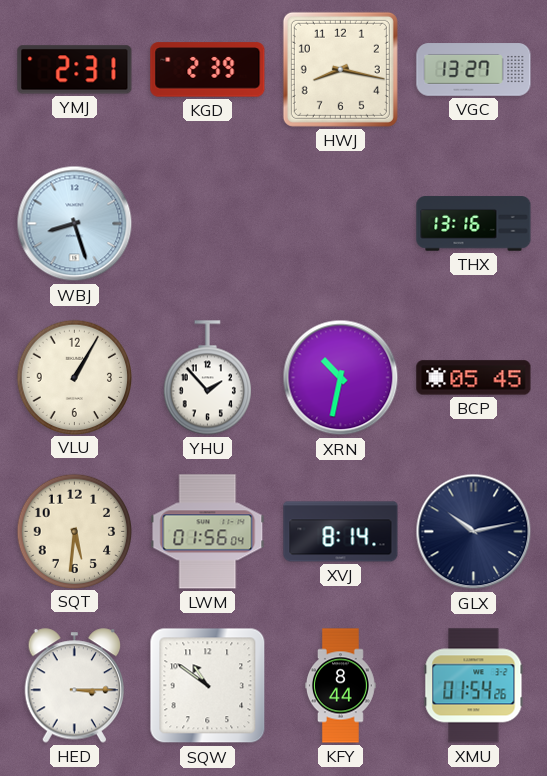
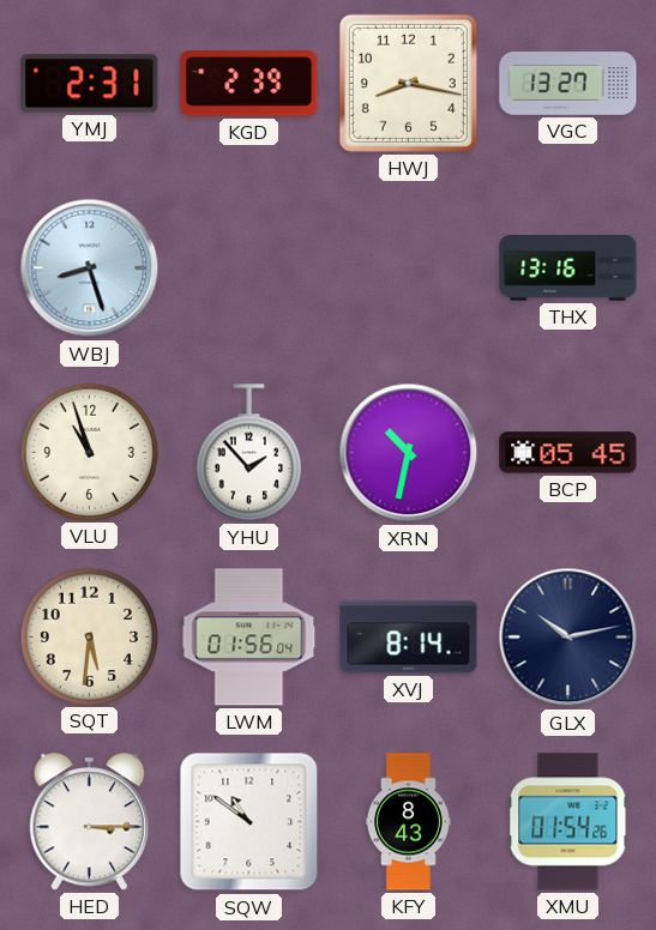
VLU: 1:05 -> 10:57 (89, 452)
KFY: 8:44 -> 8:43 (409, 822)
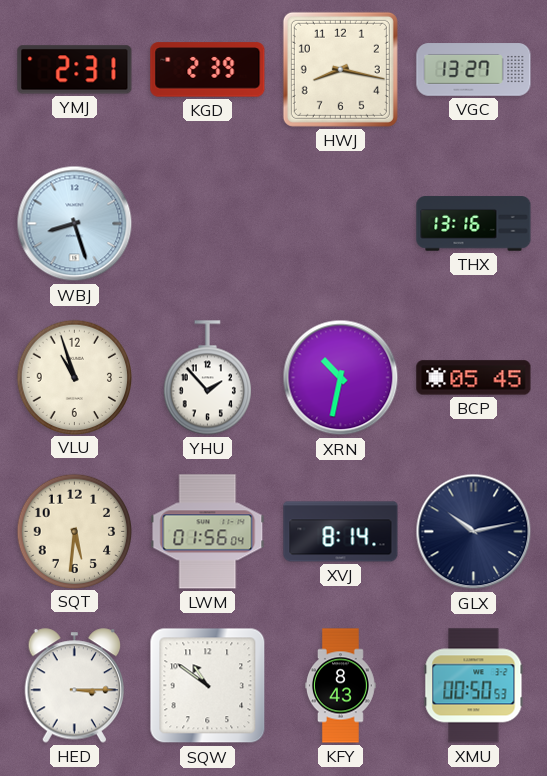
XMU: 01:54 -> 00:50 (474, 686)
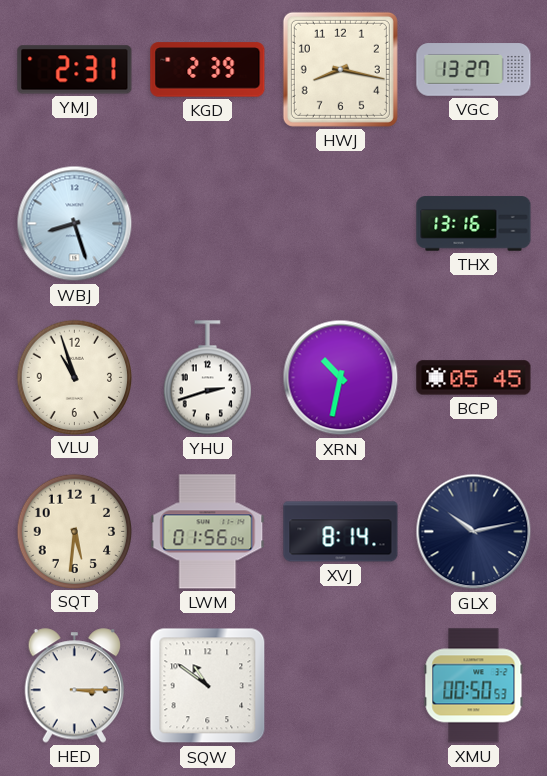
YHU: 1:53 -> 2:42 (207, 378)
KFY: 8:43 -> none (341, 686)
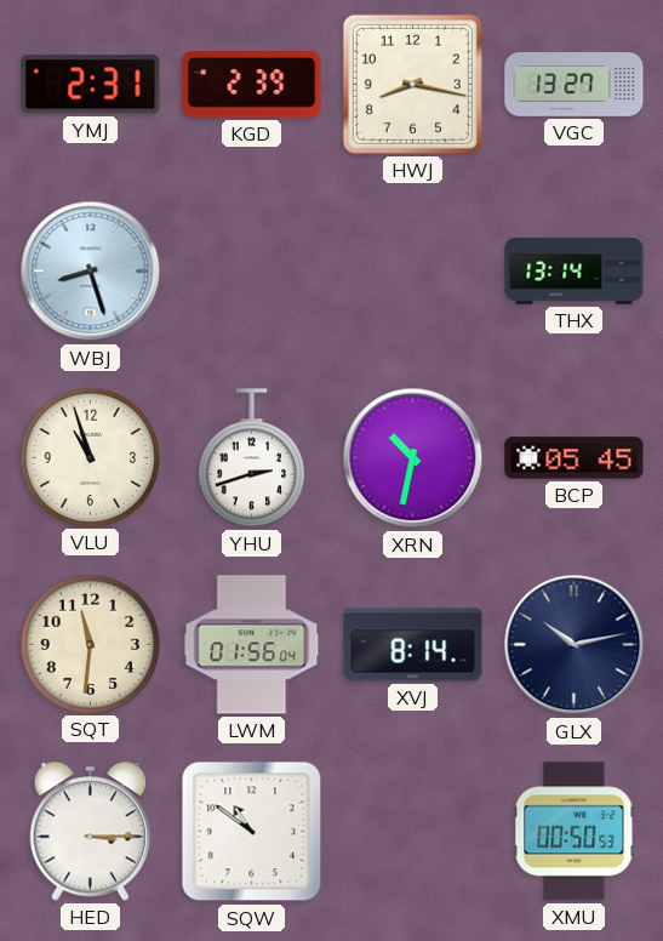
THX: 13:16 -> 13:14 (575, 272)
SQT: 5:31 -> 11:31 (90, 644)
